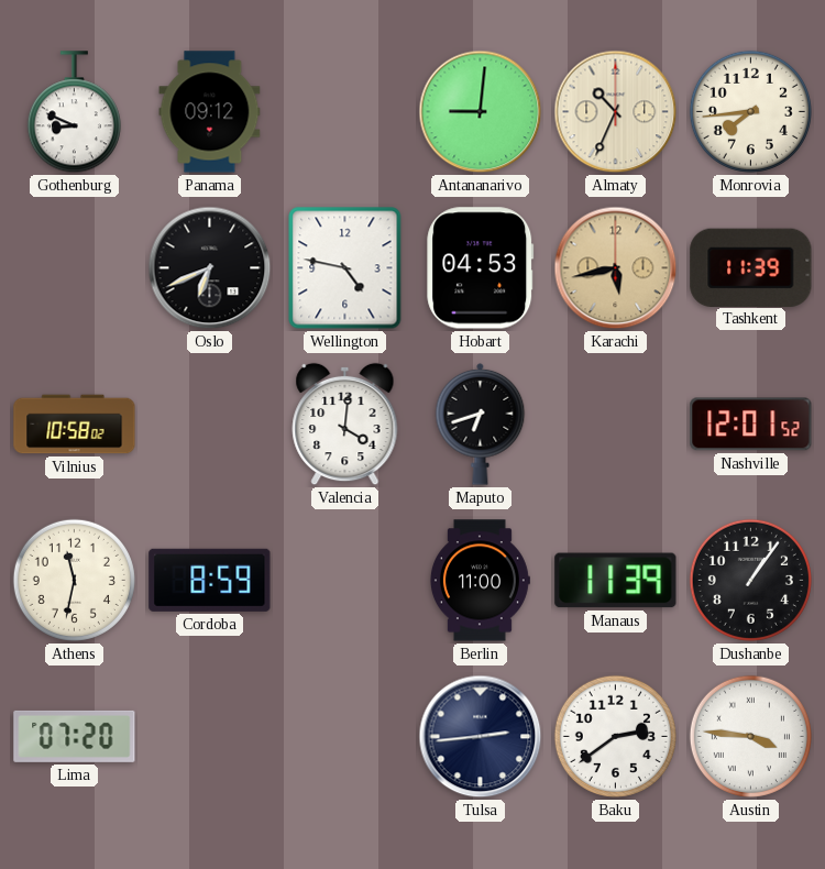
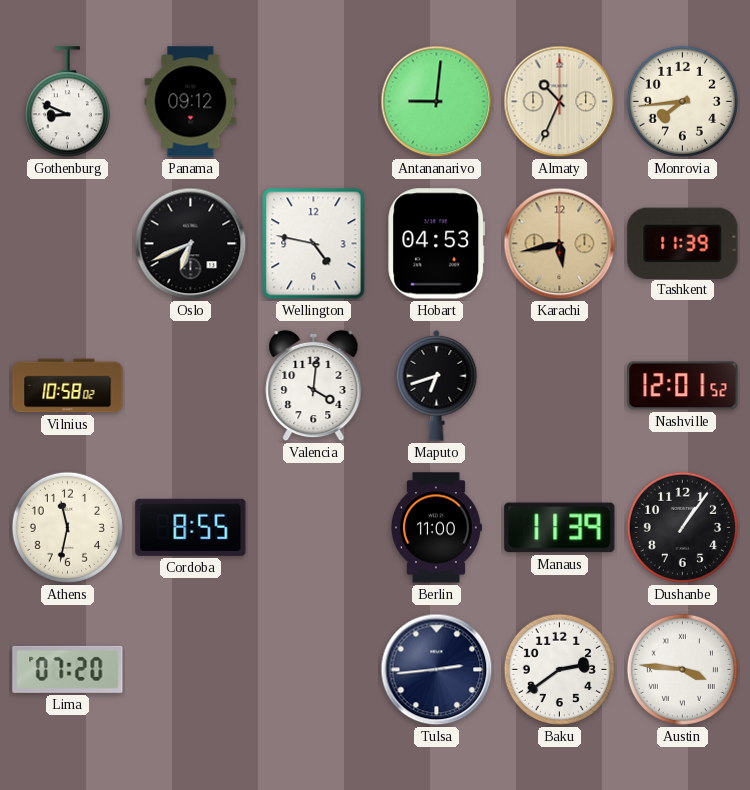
Cordoba: 8:59 -> 8:55 (191, 527)
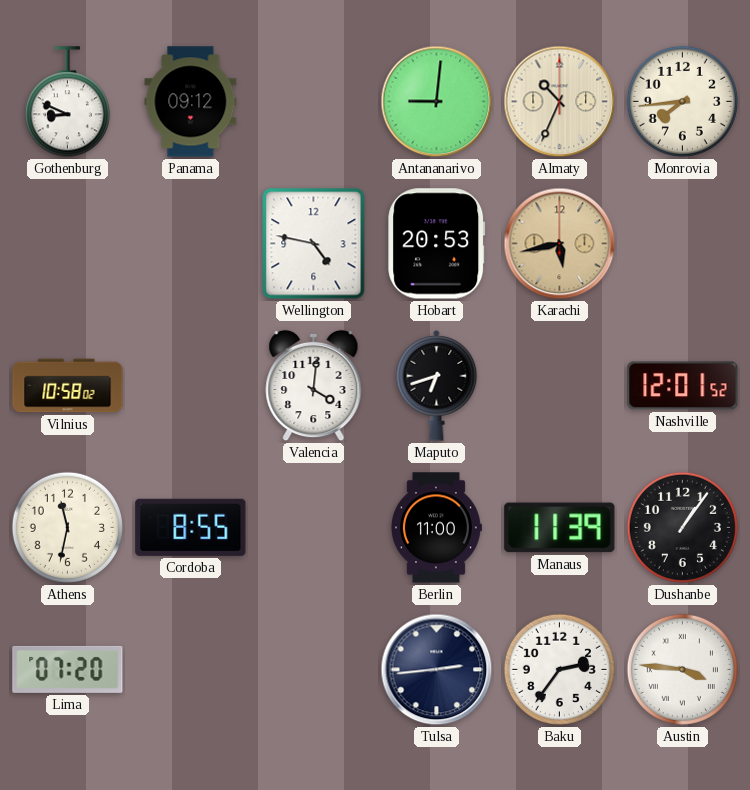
Oslo: 6:41 -> none (191, 244)
Hobart: 04:53 -> 20:53 (437, 244)
Tashkent: 11:39 -> none (683, 243)
Baku: 2:39 -> 2:36 (559, 669)
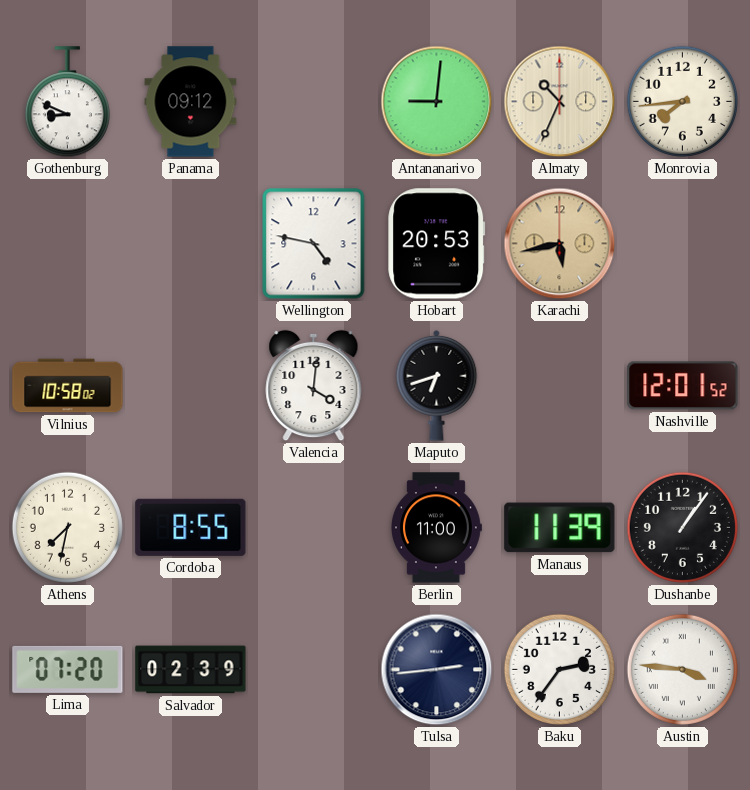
Athens: 11:32 -> 7:32 (67, 527)
Salvador: none -> 02:39 (191, 670)
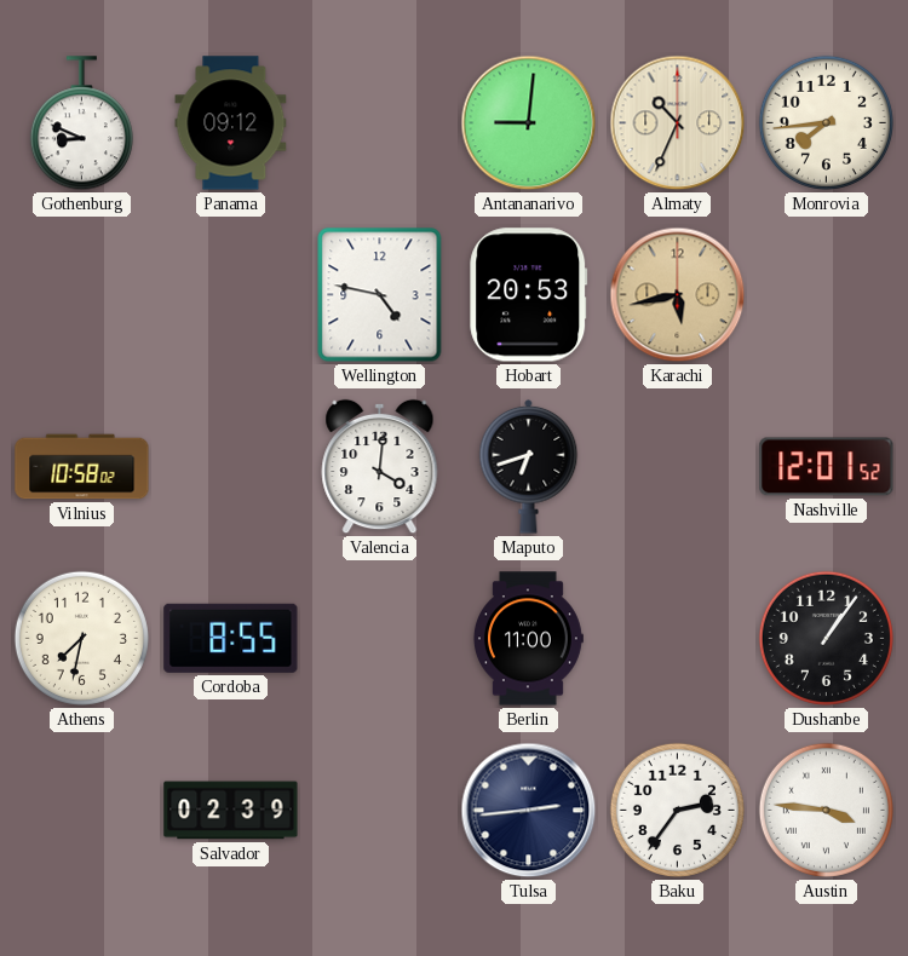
Manaus: 11:39 -> none (560, 528)
Lima: 07:20 -> none (68, 669)
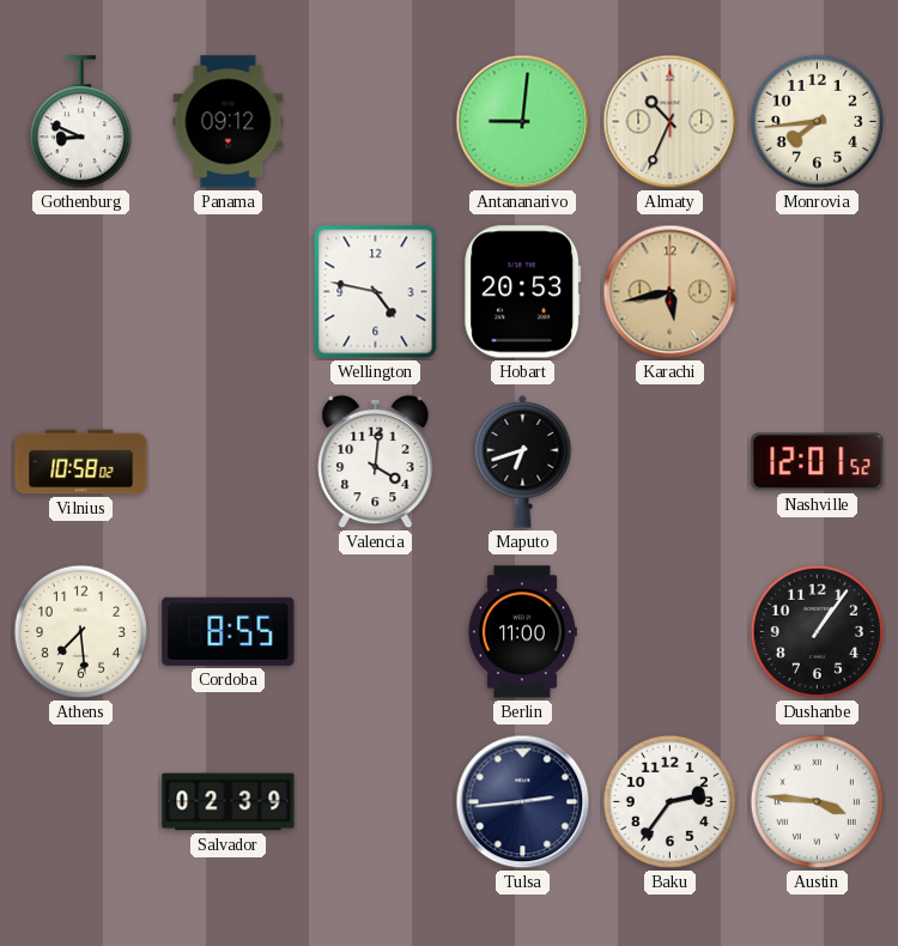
Athens: 7:32 -> 7:29 (80, 631)
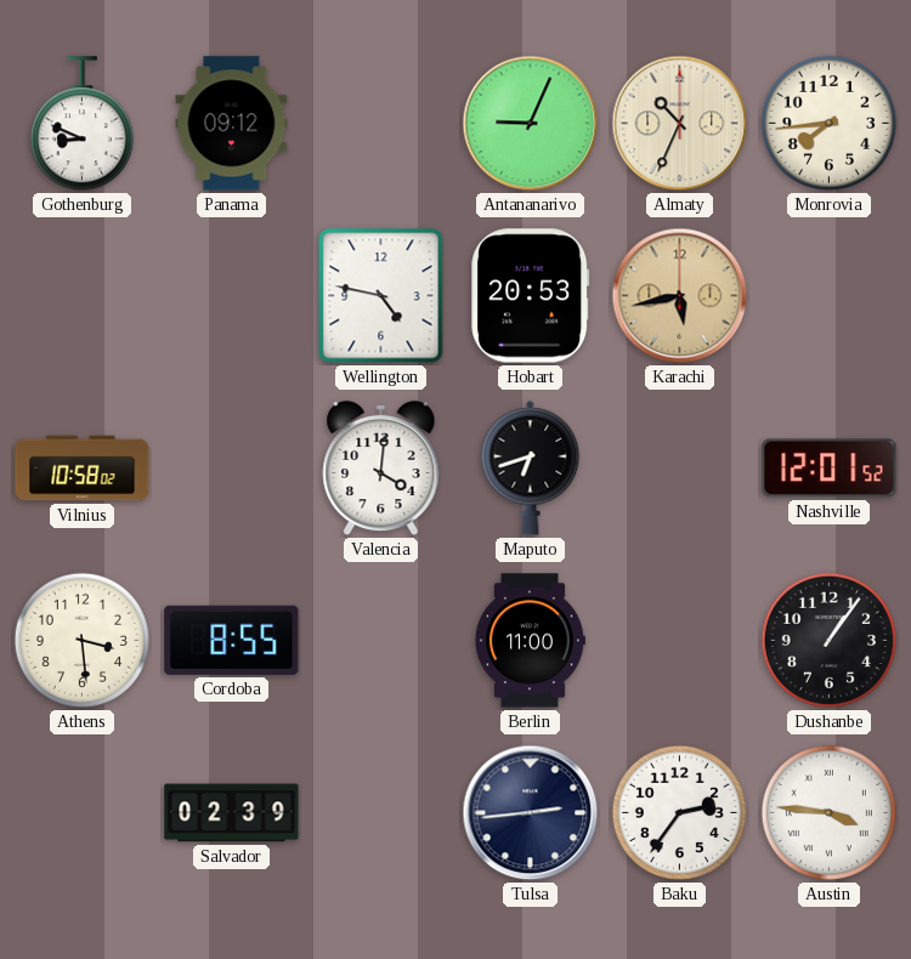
Antananarivo: 9:01 -> 9:04 (531, 124)
Athens: 7:29 -> 3:29 (81, 640)
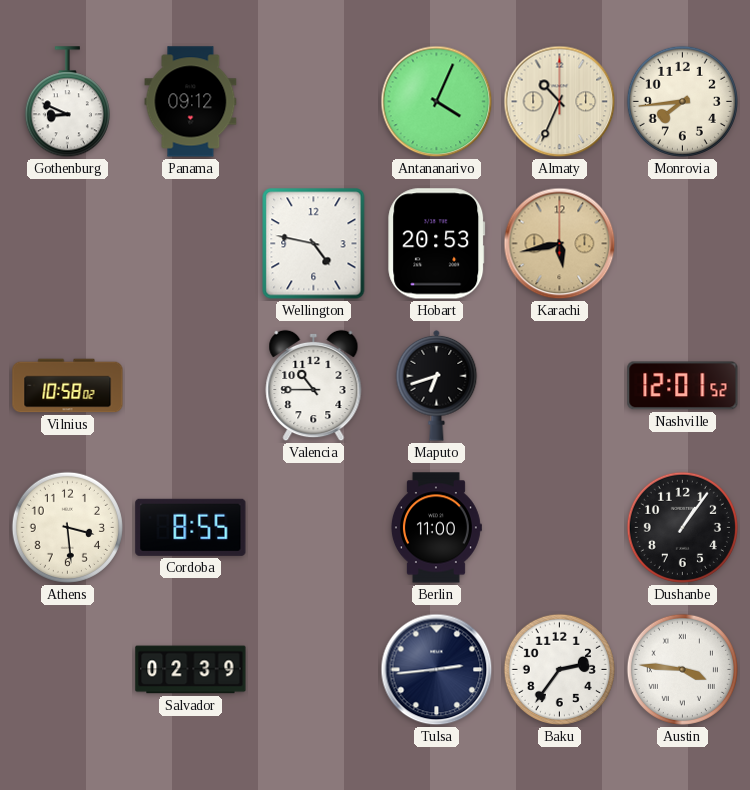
Antananarivo: 9:04 -> 4:04 (437, 102)
Valencia: 4:01 -> 10:45 (314, 386)
